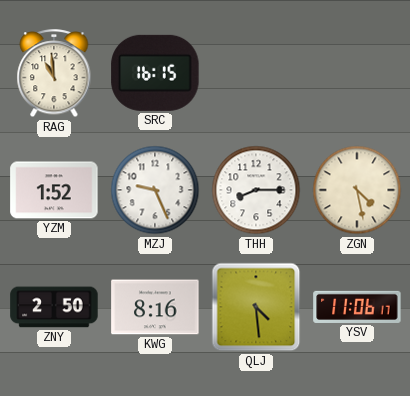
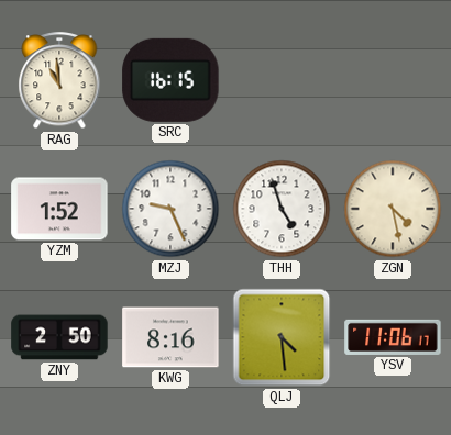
THH: 8:15 -> 4:57 (282, 209)
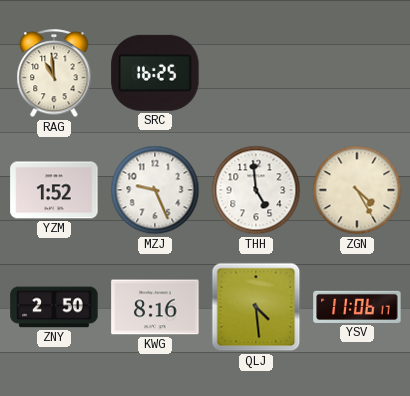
SRC: 16:15 -> 16:25 (155, 73)
THH: 4:57 -> 4:59 (256, 190)
ZGN: 4:28 -> 4:25 (357, 190)
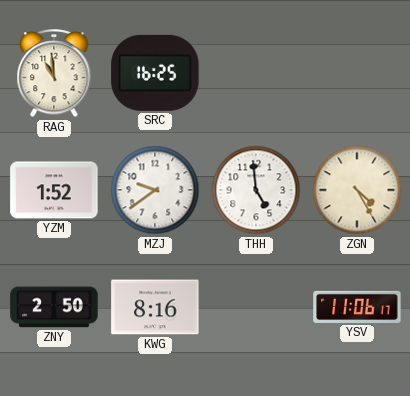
MZJ: 9:26 -> 9:39 (155, 190)
QLJ: 4:29 -> none (256, 307)
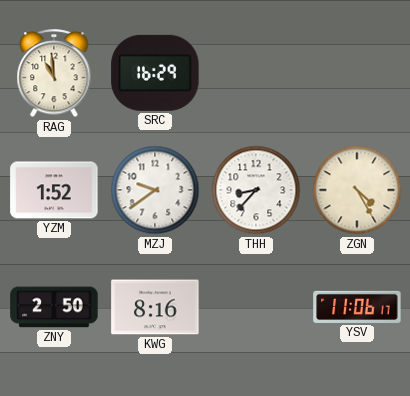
SRC: 16:25 -> 16:29 (155, 73)
THH: 4:59 -> 8:37 (256, 190)
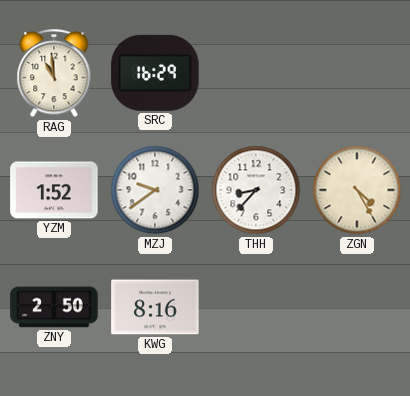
YSV: 11:06 -> none (357, 307)
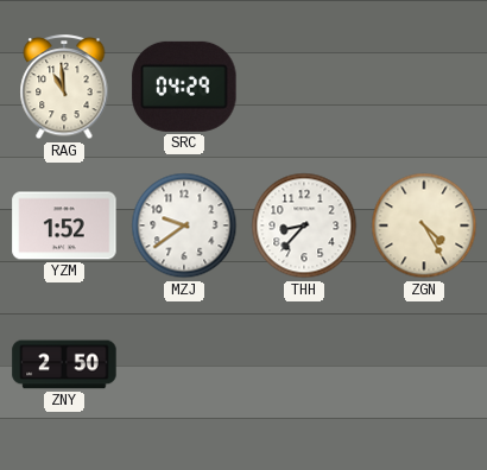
SRC: 16:29 -> 04:29 (184, 87)
KWG: 8:16 -> none (155, 307)
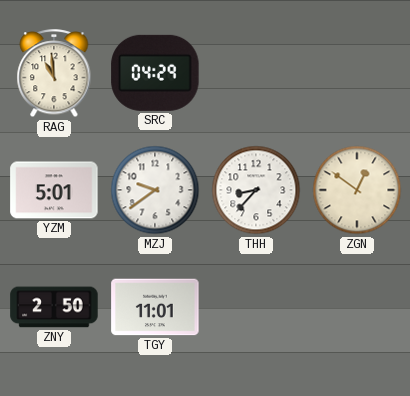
YZM: 1:52 -> 5:01 (54, 190)
ZGN: 4:25 -> 12:51 (357, 190)
TGY: none -> 11:01 (155, 307)
